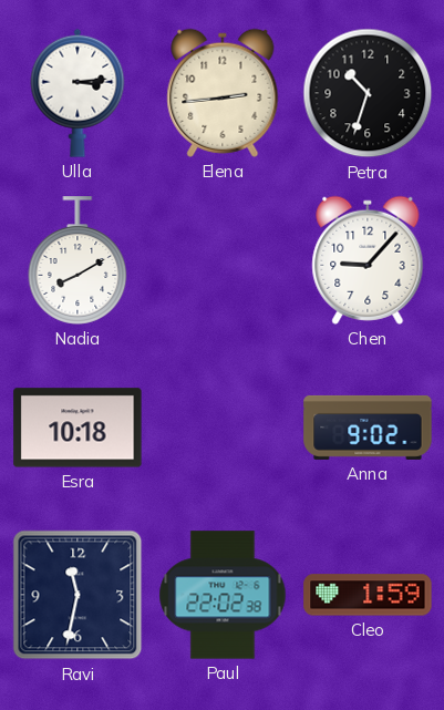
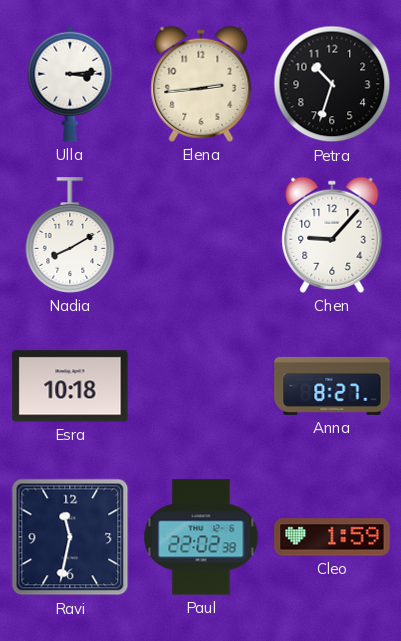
Anna: 9:02 -> 8:27 (332, 386)
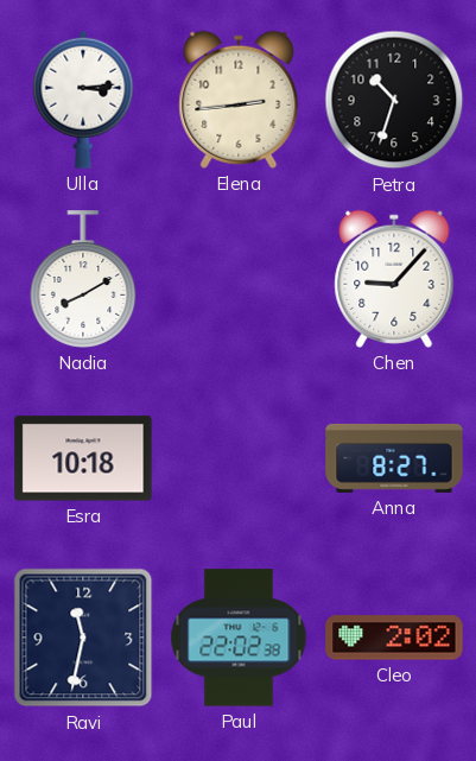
Cleo: 1:59 -> 2:02 (394, 638)
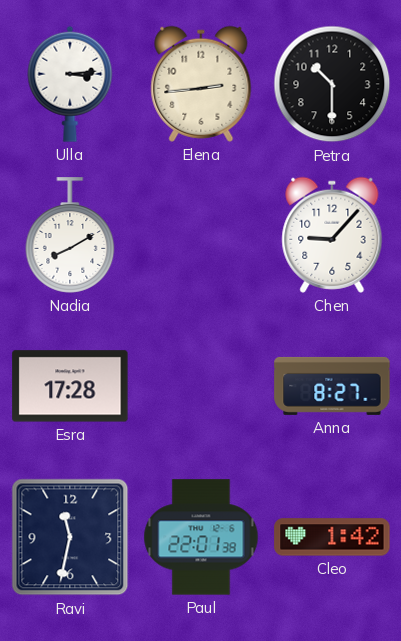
Petra: 10:33 -> 10:30 (332, 84)
Esra: 10:18 -> 17:28 (70, 386)
Paul: 22:02 -> 22:01 (201, 537)
Cleo: 2:02 -> 1:42 (332, 537)
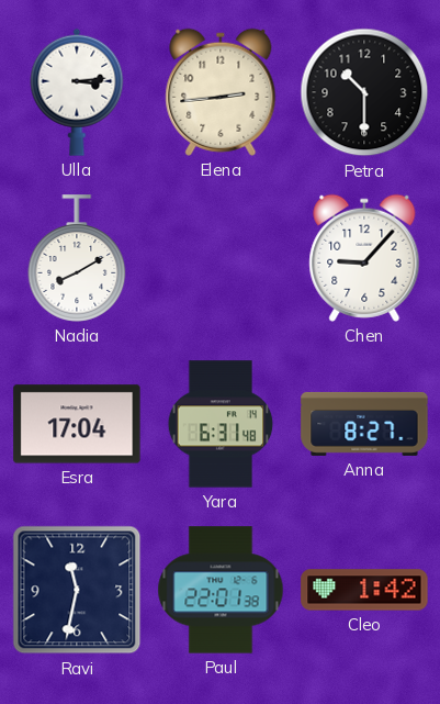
Esra: 17:28 -> 17:04 (77, 424)
Yara: none -> 6:31 (221, 424)
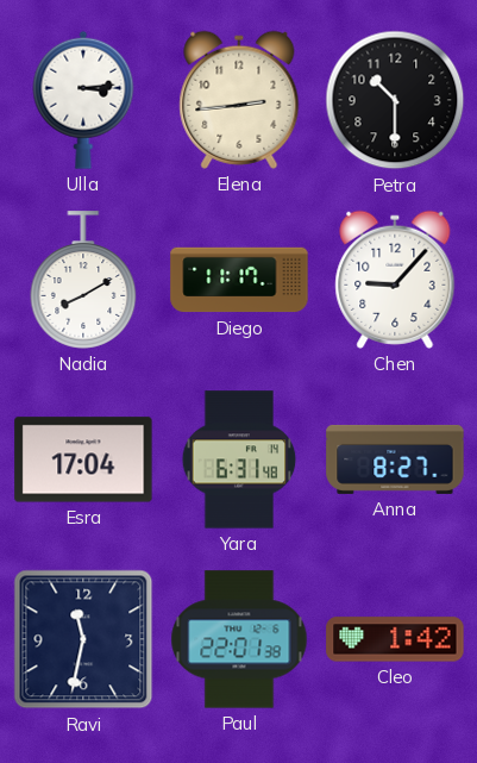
Diego: none -> 11:17 (239, 280)
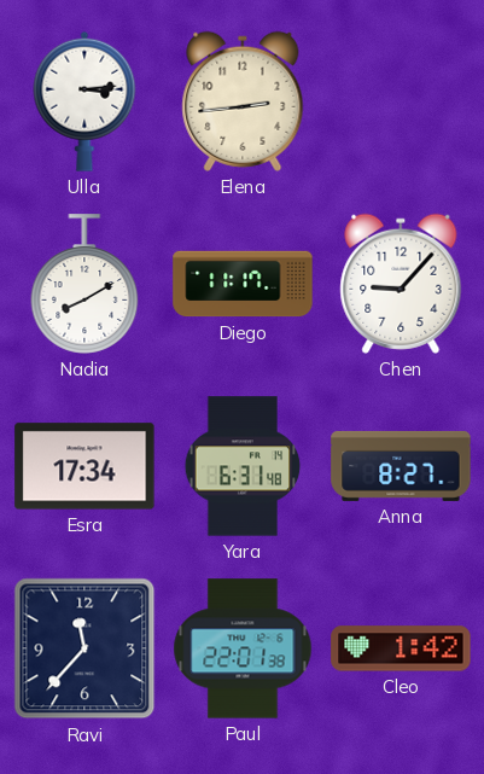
Petra: 10:30 -> none (395, 100)
Esra: 17:04 -> 17:34 (84, 466)
Ravi: 11:32 -> 11:37 (84, 648)
